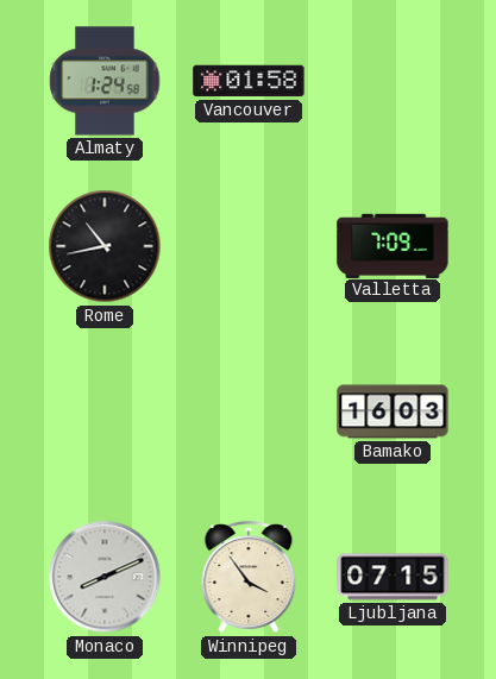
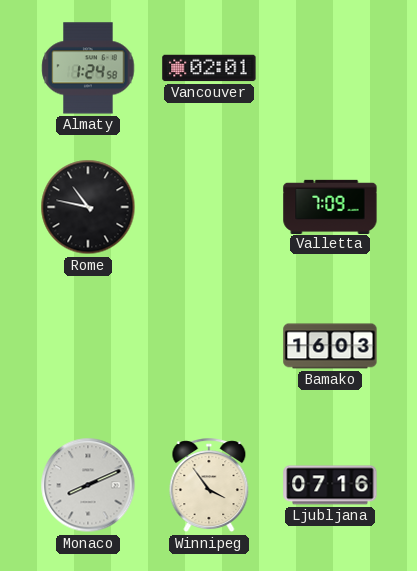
Vancouver: 01:58 -> 02:01 (209, 68)
Rome: 10:43 -> 10:47 (88, 207)
Ljubljana: 07:15 -> 07:16 (330, 485)
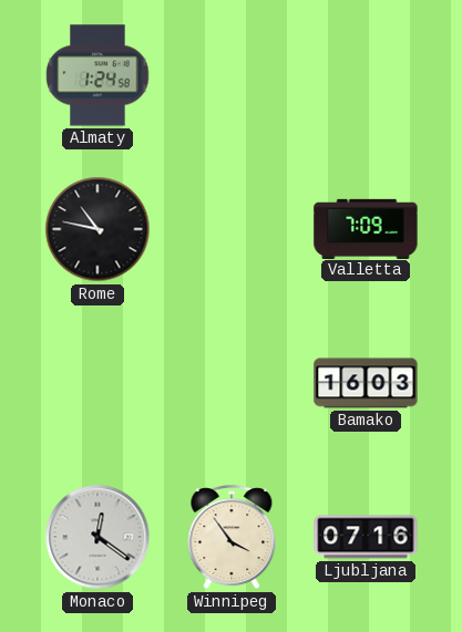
Vancouver: 02:01 -> none (209, 68)
Monaco: 8:11 -> 12:21 (97, 537)
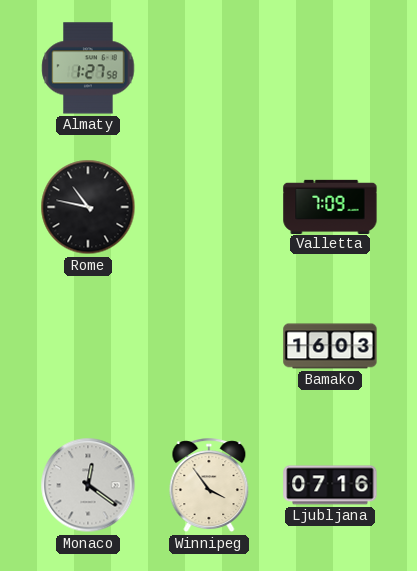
Almaty: 1:24 -> 1:27 (88, 68)
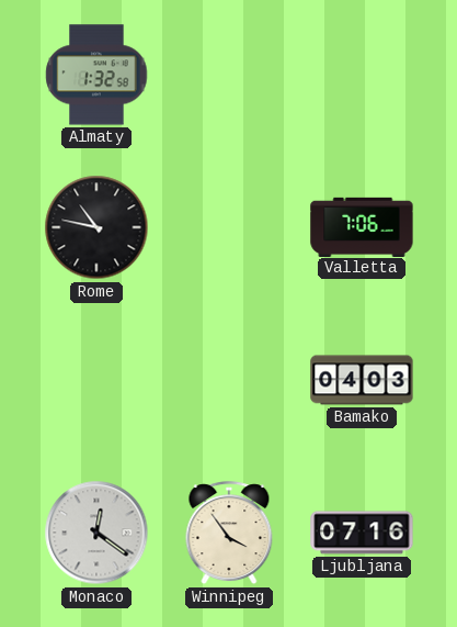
Almaty: 1:27 -> 1:32 (96, 75)
Valletta: 7:09 -> 7:06 (362, 226)
Bamako: 16:03 -> 04:03 (362, 380)
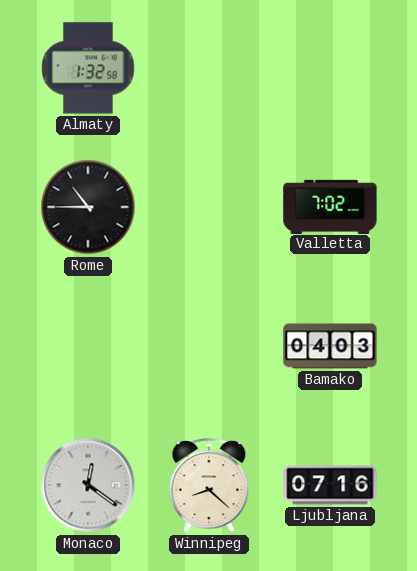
Rome: 10:47 -> 10:45 (88, 207)
Valletta: 7:06 -> 7:02 (330, 206)
Winnipeg: 3:54 -> 8:22 (209, 486)
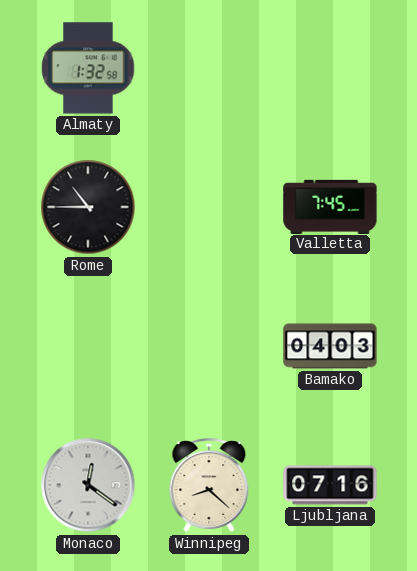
Valletta: 7:02 -> 7:45 (330, 206)
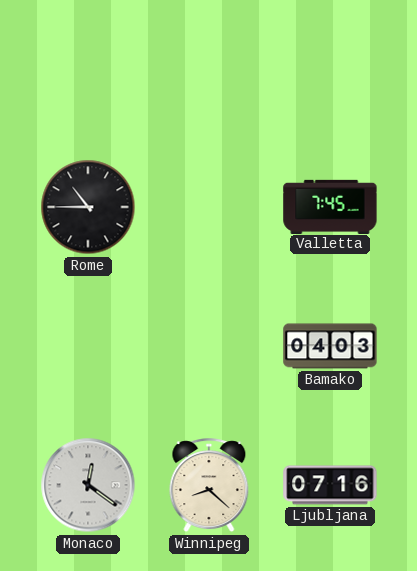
Almaty: 1:32 -> none (88, 68)
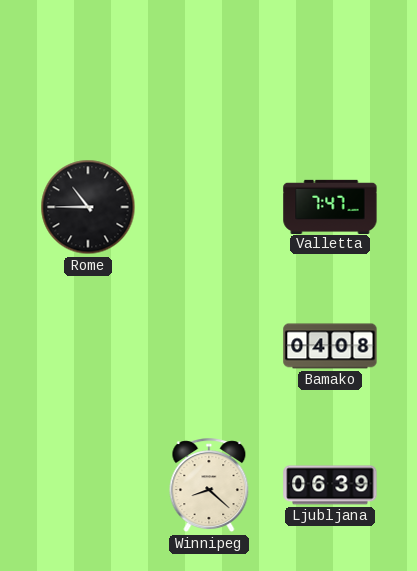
Valletta: 7:45 -> 7:47 (330, 206)
Bamako: 04:03 -> 04:08 (330, 346)
Monaco: 12:21 -> none (88, 485)
Ljubljana: 07:16 -> 06:39 (330, 485)
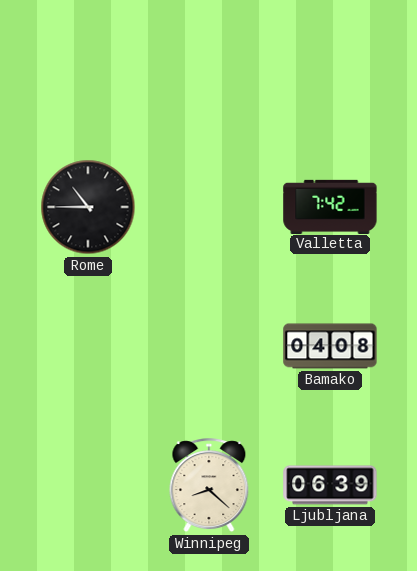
Valletta: 7:47 -> 7:42 (330, 206)
